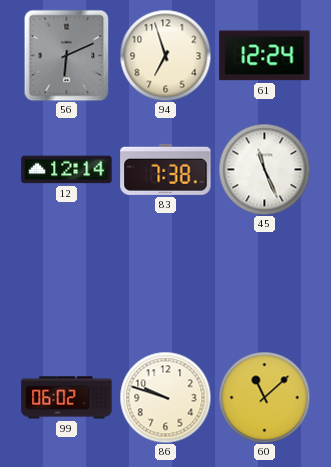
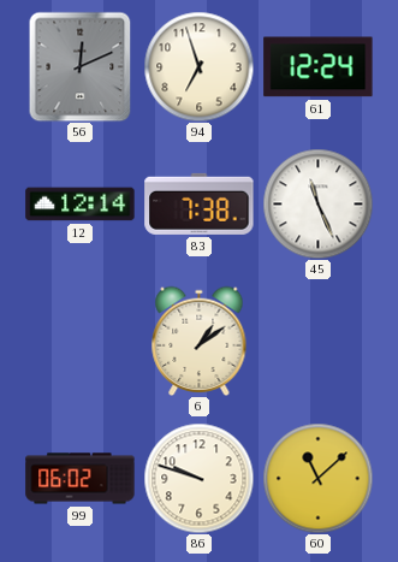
56: 6:11 -> 12:11 (81, 66)
6: none -> 1:09 (200, 341)
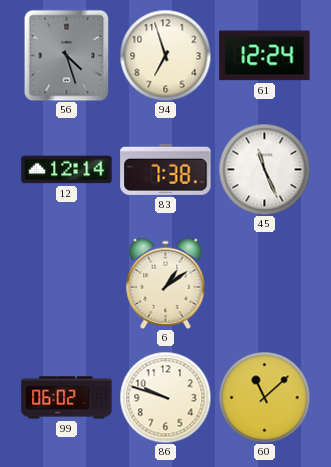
56: 12:11 -> 4:27 (67, 55)
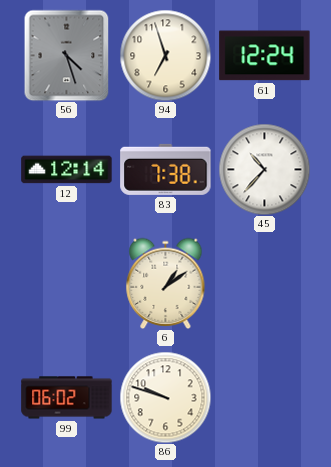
45: 11:26 -> 10:37 (264, 169)
60: 11:08 -> none (264, 397)
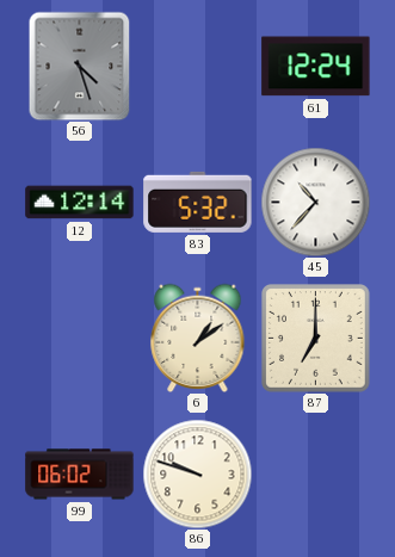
94: 6:57 -> none (165, 55)
83: 7:38 -> 5:32 (198, 202)
87: none -> 7:00 (316, 339)
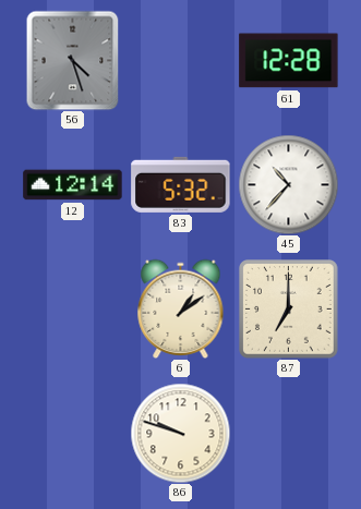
61: 12:24 -> 12:28 (289, 61)
99: 06:02 -> none (80, 475)
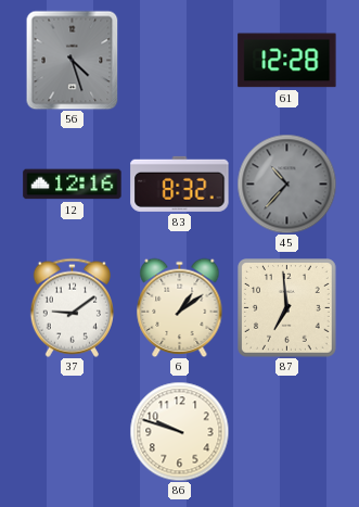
12: 12:14 -> 12:16 (73, 185)
83: 5:32 -> 8:32 (180, 183)
45 dial: white -> grey (286, 183)
37: none -> 9:09 (72, 307)
87: 7:00 -> 6:59 (287, 308)
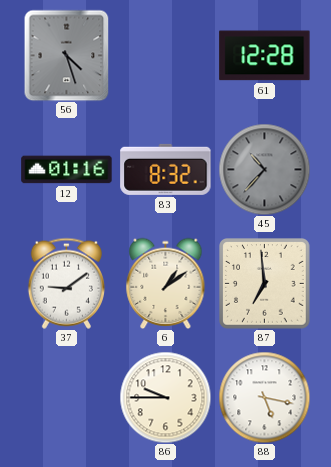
12: 12:16 -> 01:16 (67, 170)
86: 9:48 -> 9:45 (165, 397)
88: none -> 5:17 (264, 397)
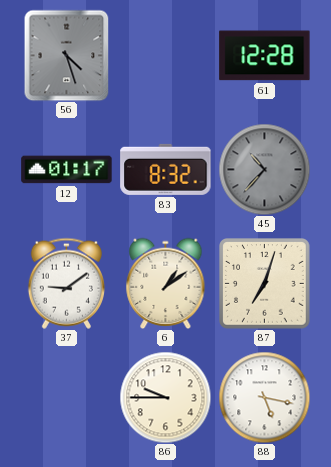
12: 01:16 -> 01:17 (67, 170)
87: 6:59 -> 7:03 (265, 284)
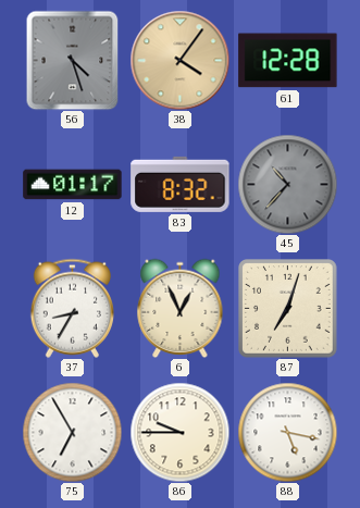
38: none -> 4:06 (179, 60)
37: 9:09 -> 8:35 (72, 308)
6: 1:09 -> 12:56 (181, 308)
75: none -> 6:55 (72, 432)
